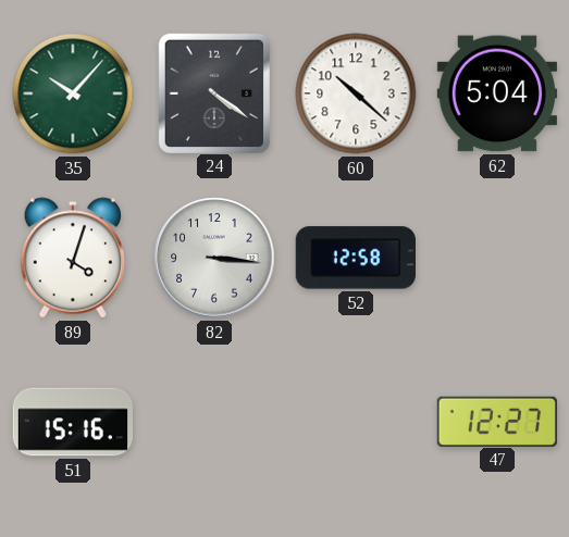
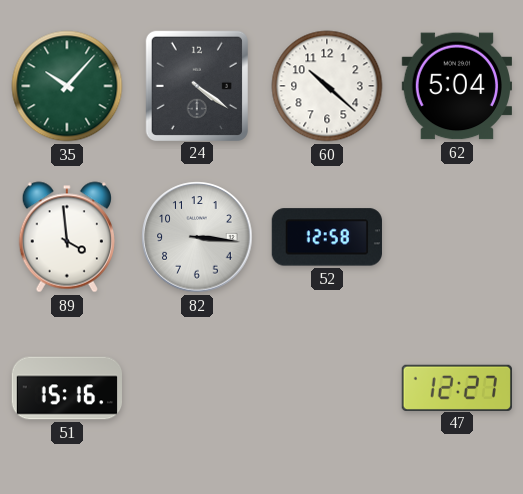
89: 4:03 -> 3:59 (67, 237)
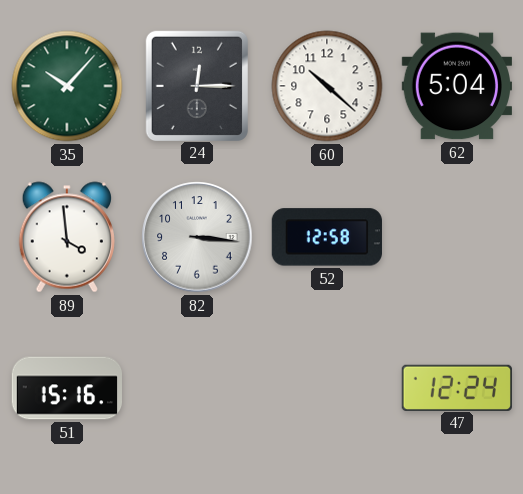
24: 4:21 -> 12:15 (197, 85)
47: 12:27 -> 12:24 (457, 387)
